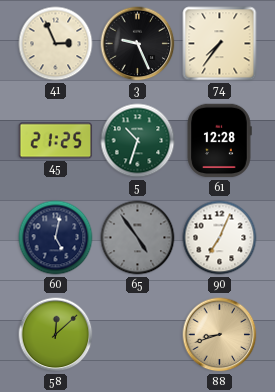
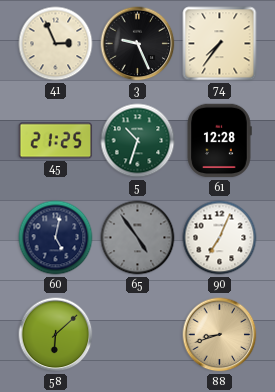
58: 12:08 -> 6:08 (56, 335)
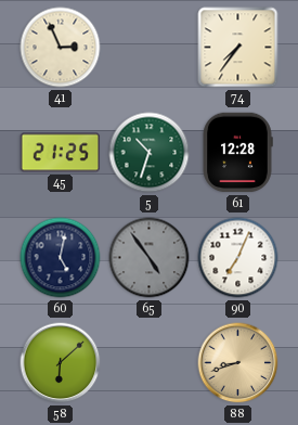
3: 9:26 -> none (138, 44)
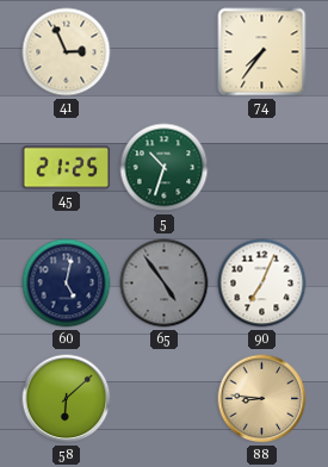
61: 12:28 -> none (237, 153)
88: 8:42 -> 8:46 (262, 399)
